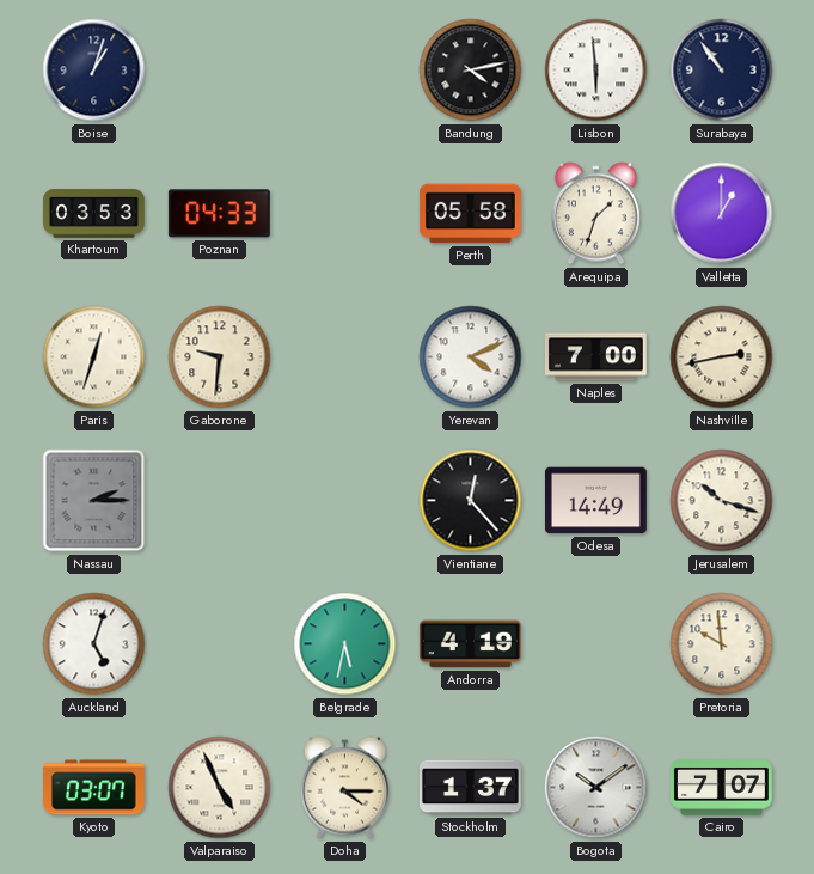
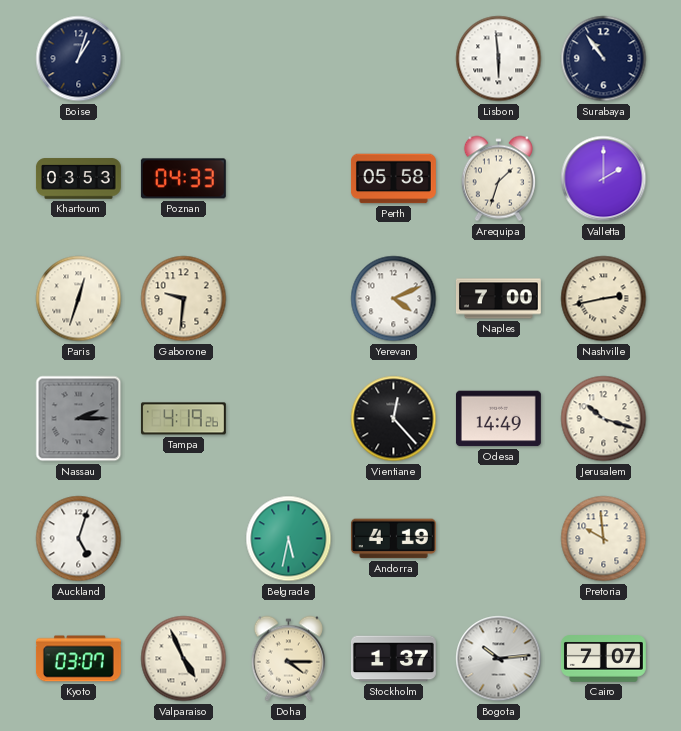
Bandung: 4:13 -> none (471, 71)
Valletta: 1:00 -> 2:00 (604, 179)
Tampa: none -> 4:19 (183, 419)
Bogota: 10:09 -> 10:14 (499, 659)
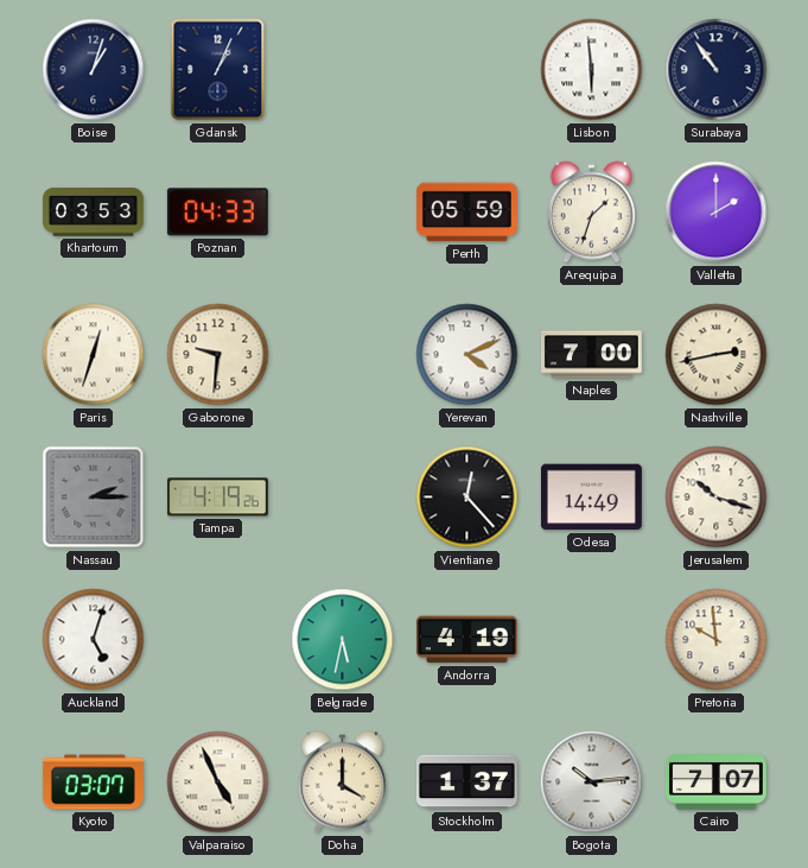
Gdansk: none -> 1:04 (218, 70)
Perth: 05:58 -> 05:59 (466, 213)
Doha: 4:15 -> 4:00 (342, 783)
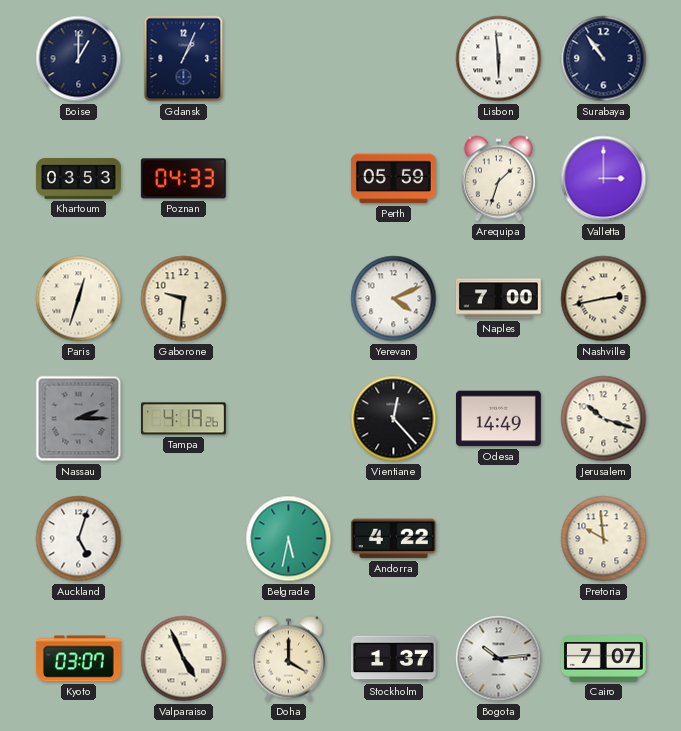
Boise: 1:03 -> 1:00 (79, 59)
Valletta: 2:00 -> 3:00 (604, 179)
Andorra: 4:19 -> 4:22 (393, 539)
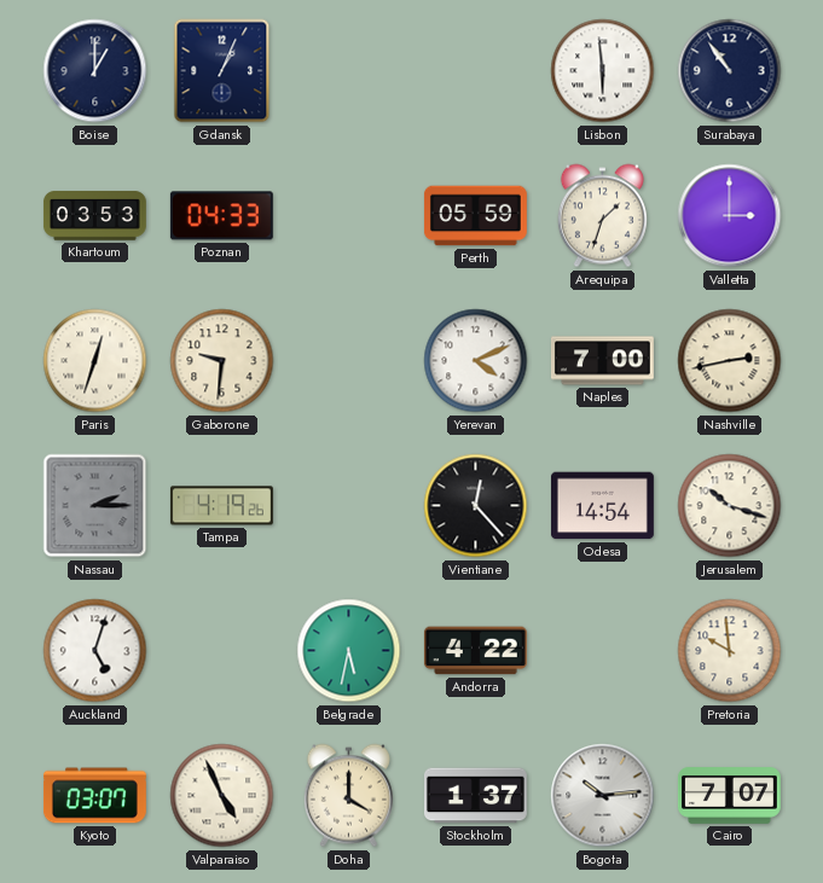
Odesa: 14:49 -> 14:54 (602, 506)
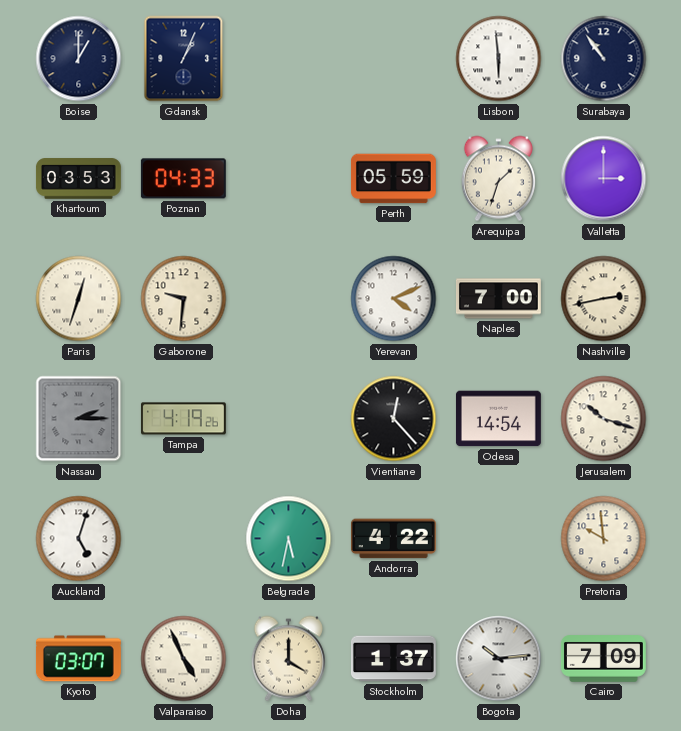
Cairo: 7:07 -> 7:09 (603, 659)
